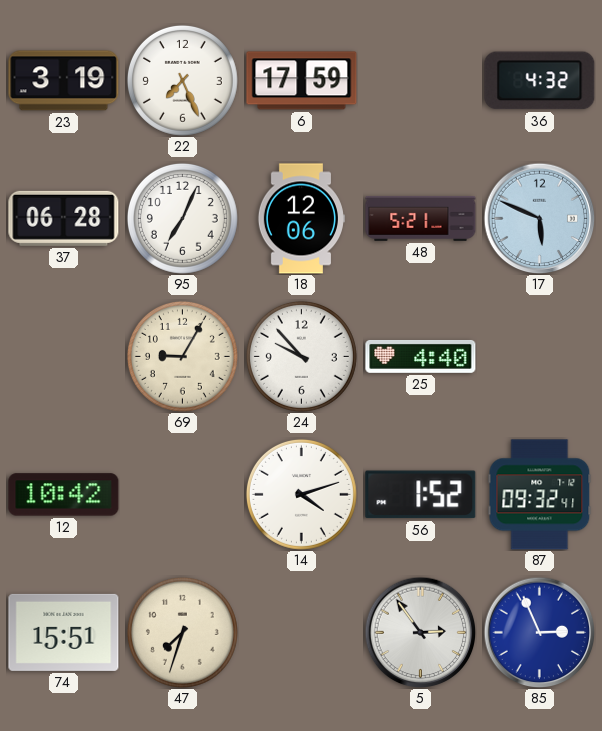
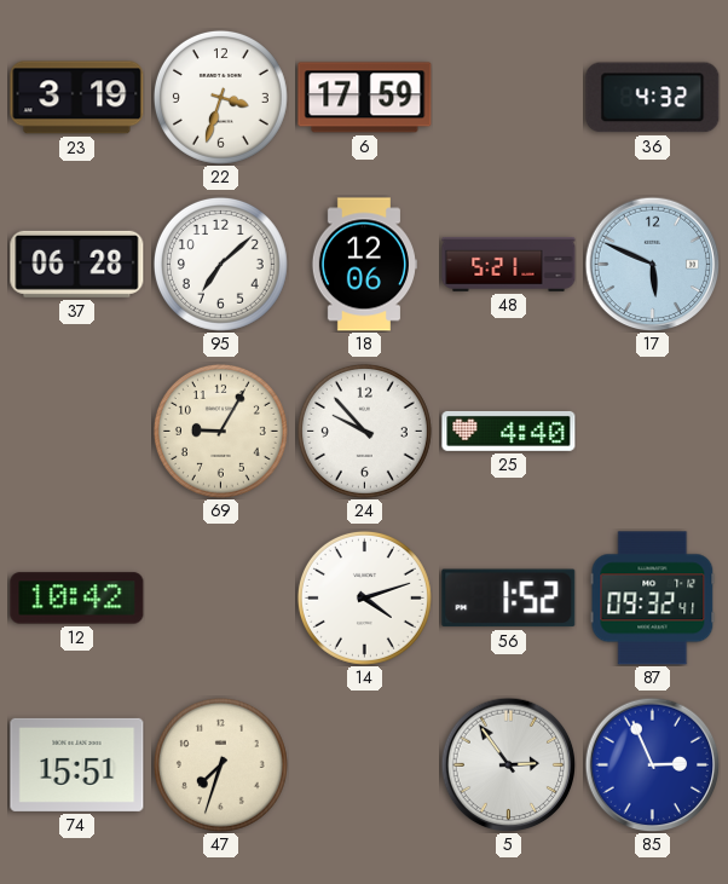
22: 7:26 -> 3:33 (220, 97)
95: 7:04 -> 7:08 (220, 264)
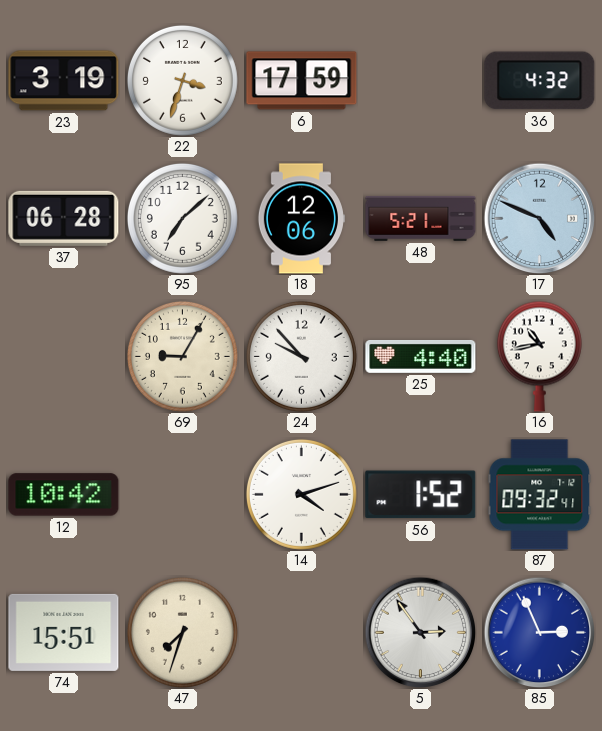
17: 5:49 -> 4:49 (539, 218)
16: none -> 10:43 (539, 356)
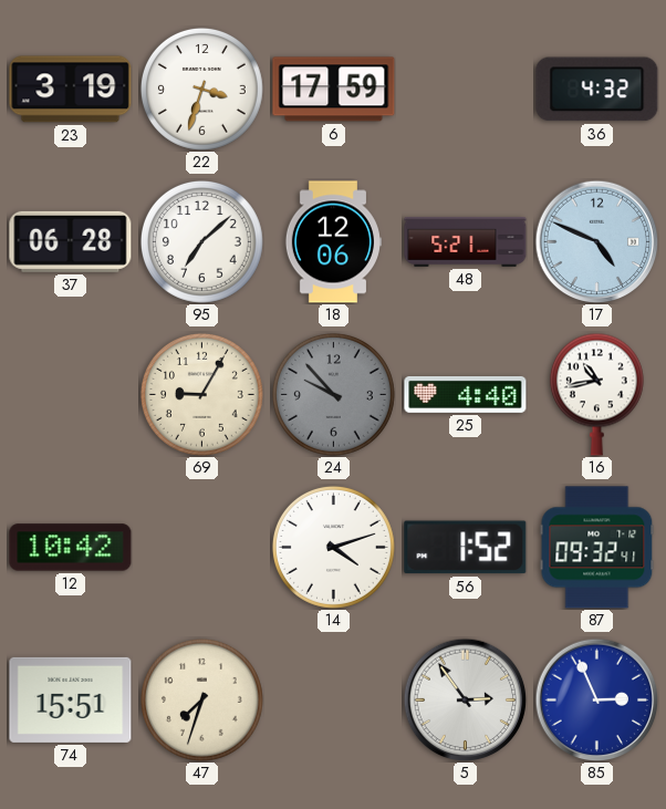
24 dial: white -> grey (333, 394)
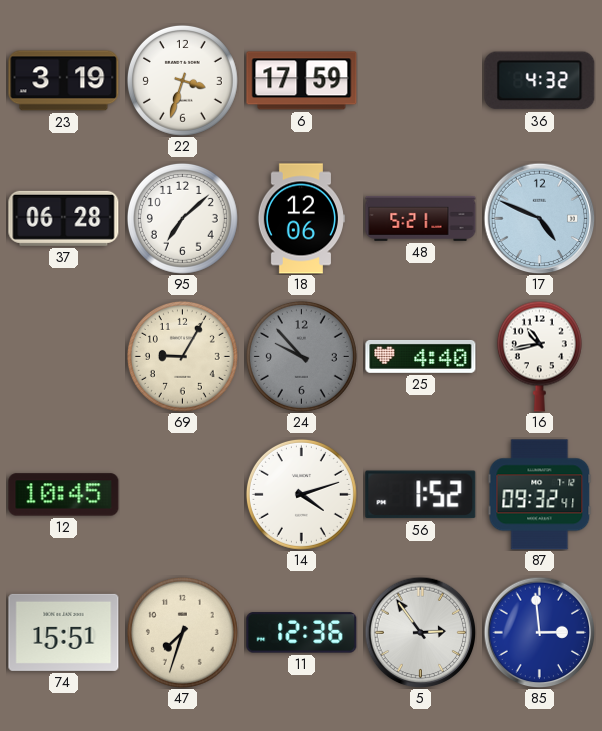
12: 10:42 -> 10:45 (64, 495)
11: none -> 12:36 (302, 633)
85: 2:56 -> 2:59 (539, 632)
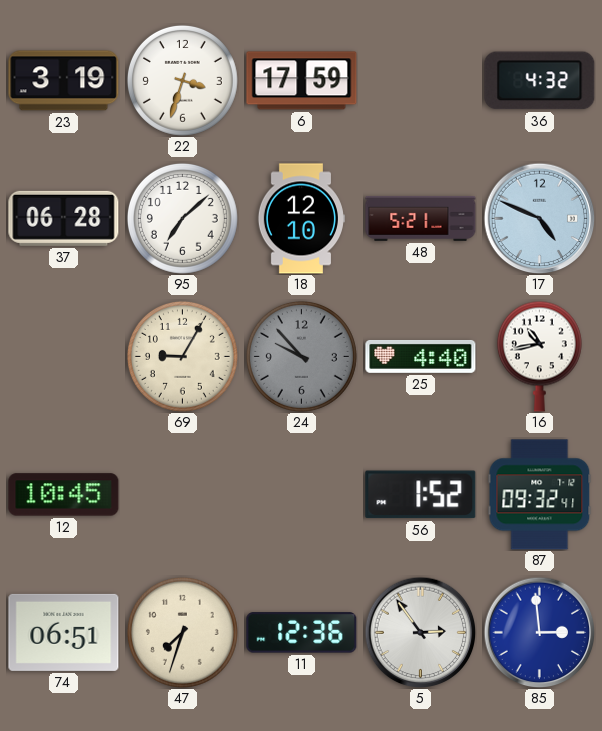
18: 12:06 -> 12:10 (301, 219)
14: 4:12 -> none (301, 494)
74: 15:51 -> 06:51 (64, 632)
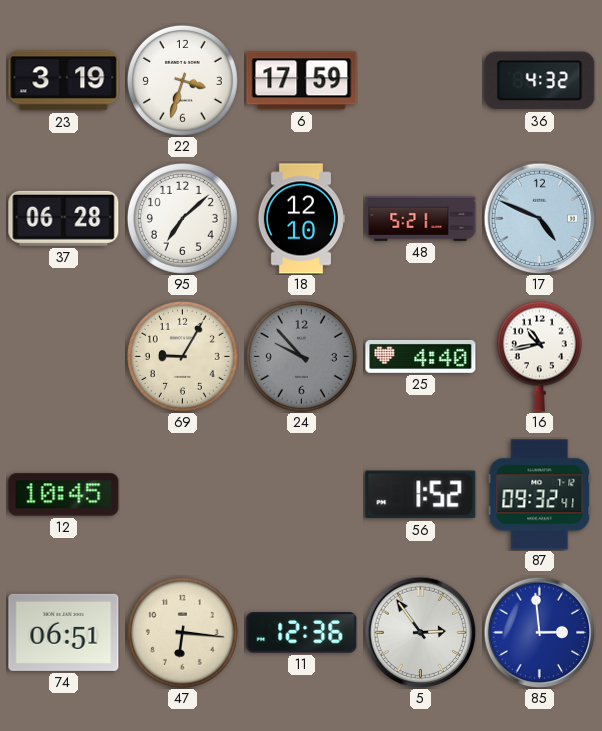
47: 7:33 -> 6:16 (182, 632)
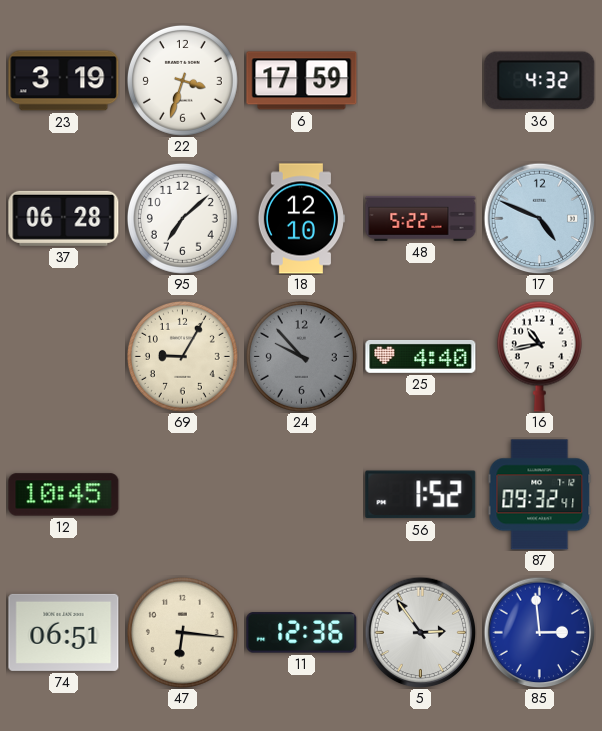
48: 5:21 -> 5:22 (421, 218)
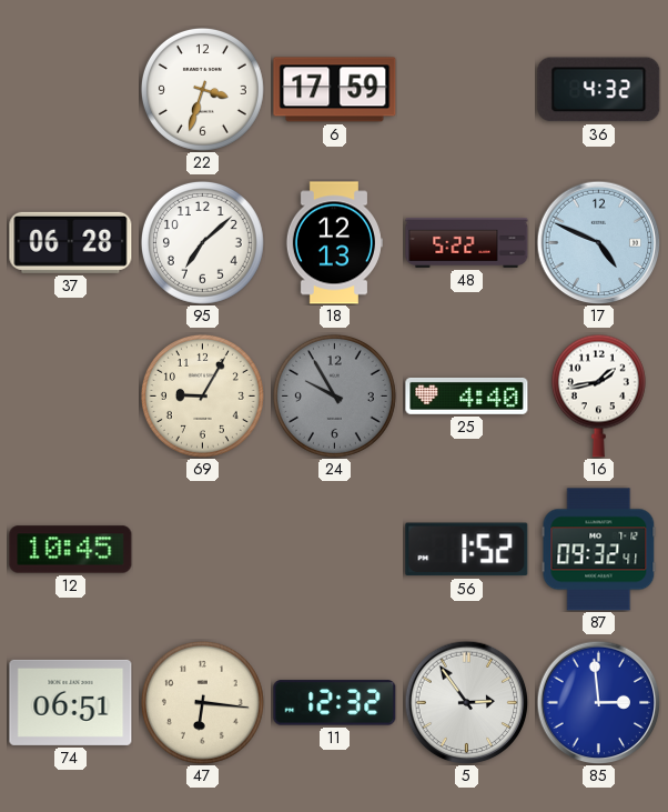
23: 3:19 -> none (64, 81)
18: 12:10 -> 12:13 (334, 243)
24: 9:53 -> 9:55 (334, 395)
16: 10:43 -> 1:43 (598, 395)
11: 12:36 -> 12:32 (335, 703)
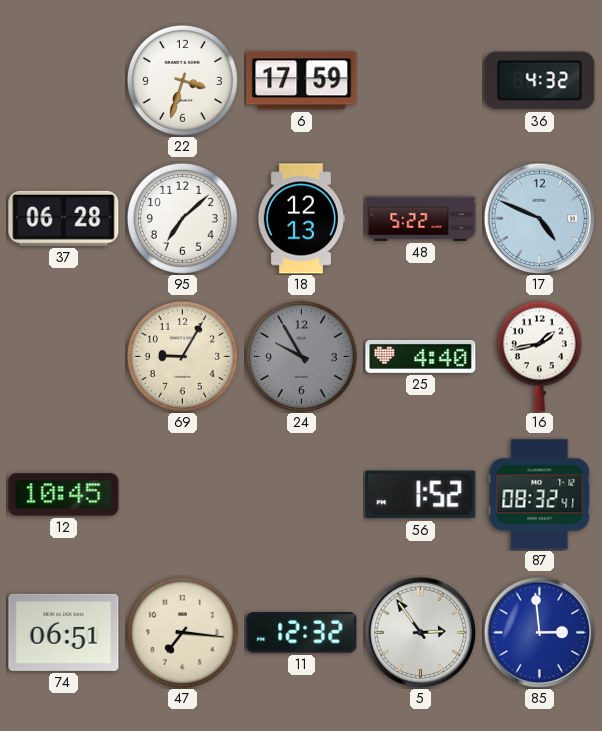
87: 09:32 -> 08:32 (540, 495)
47: 6:16 -> 7:16 (182, 632)
